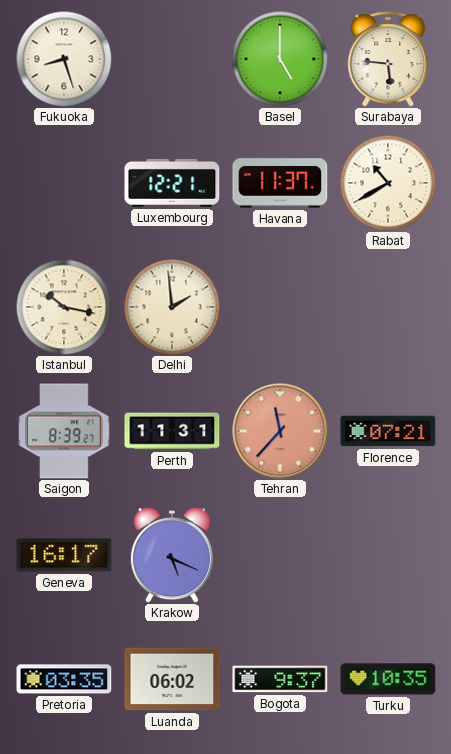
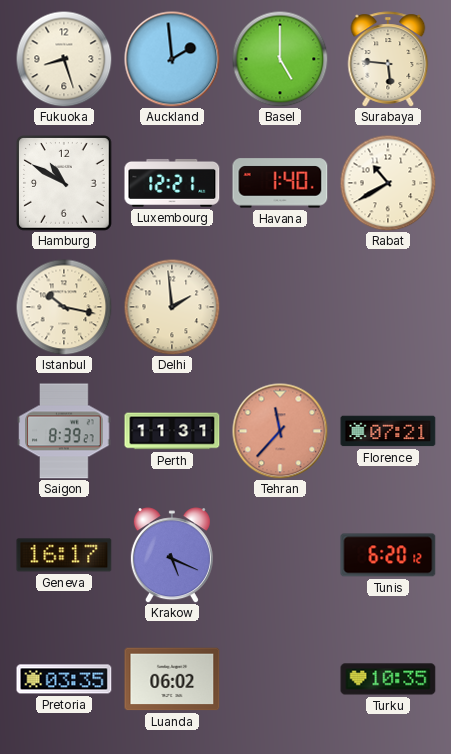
Auckland: none -> 1:59 (172, 59)
Hamburg: none -> 10:50 (65, 184)
Havana: 11:37 -> 1:40 (280, 183)
Tunis: none -> 6:20 (388, 555)
Bogota: 9:37 -> none (280, 679)
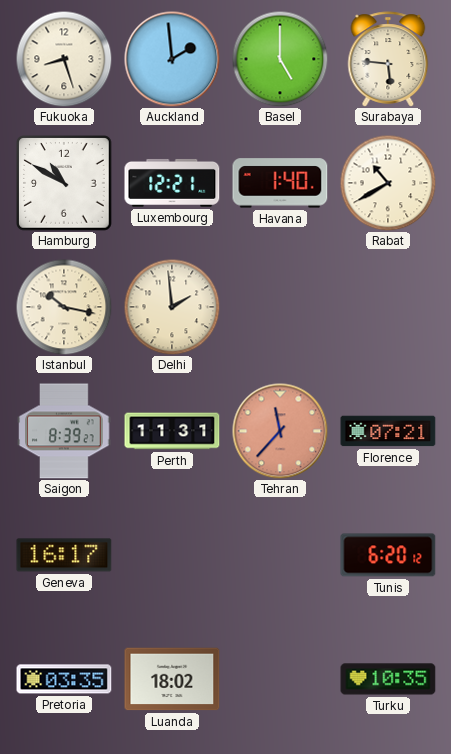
Krakow: 5:19 -> none (172, 555)
Luanda: 06:02 -> 18:02 (172, 679)
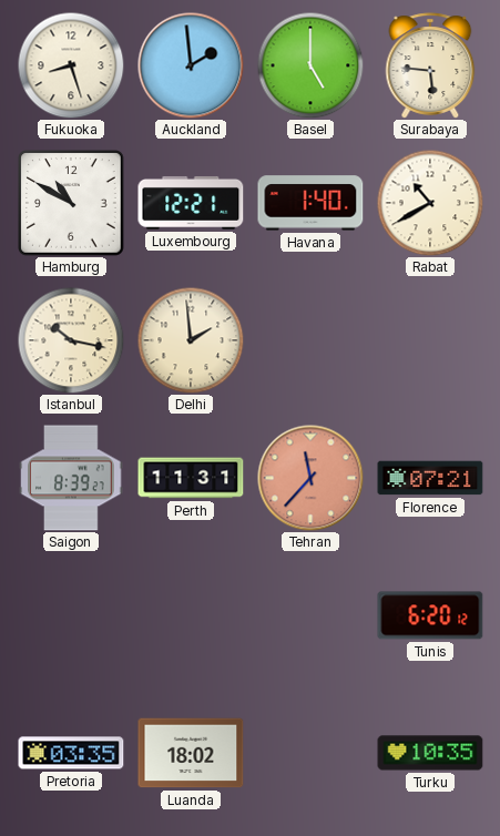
Geneva: 16:17 -> none (64, 555)
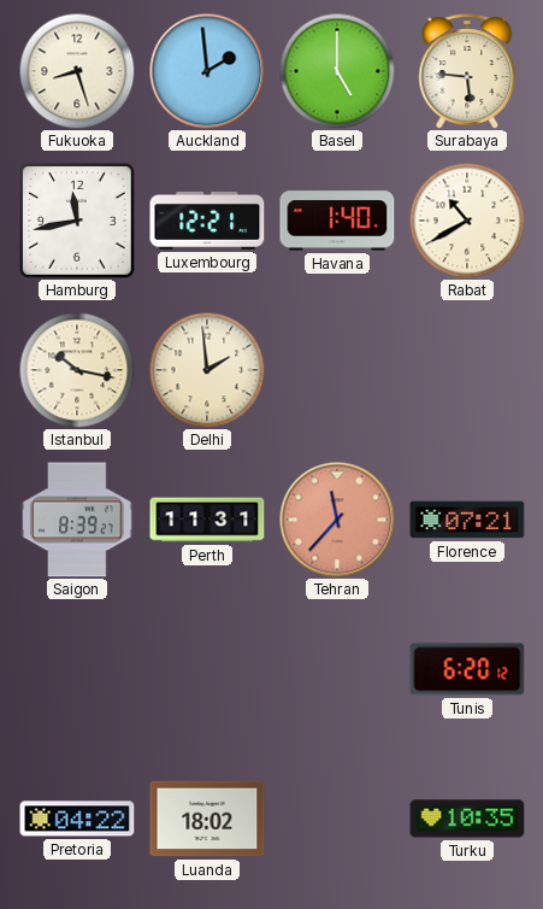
Hamburg: 10:50 -> 11:43 (78, 222)
Pretoria: 03:35 -> 04:22 (77, 819)
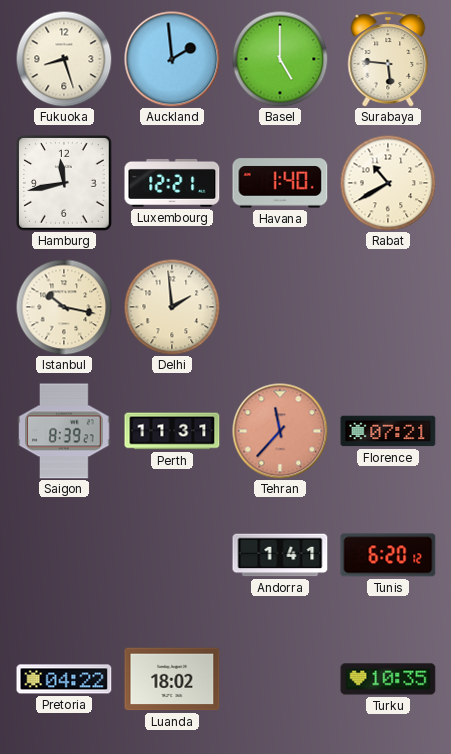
Andorra: none -> 1:41 (280, 555)
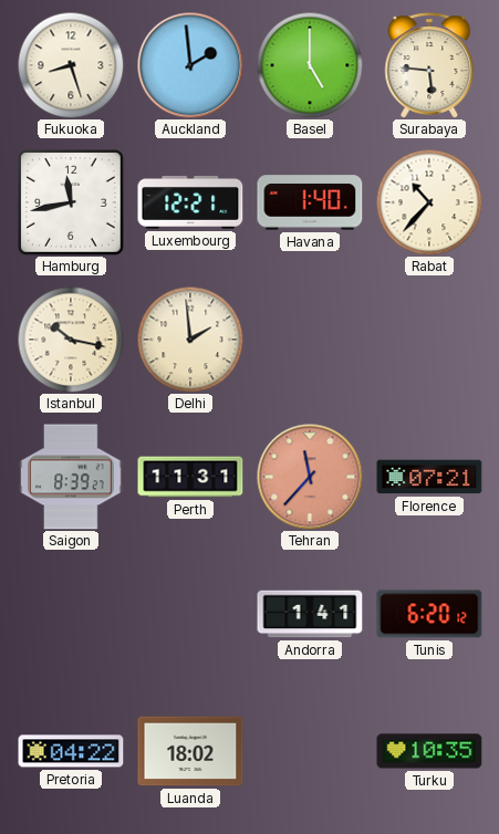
Rabat: 10:40 -> 10:37 (429, 202)
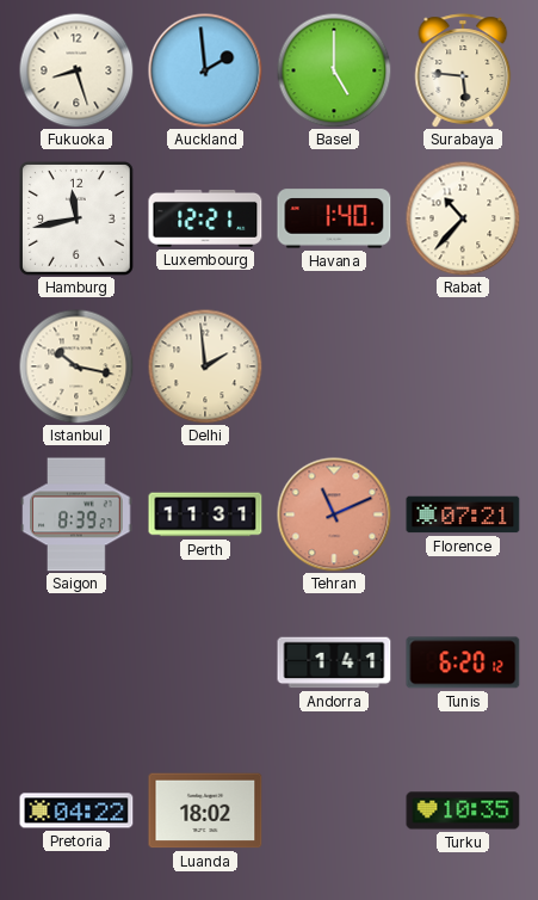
Tehran: 11:37 -> 11:11 (334, 514)
